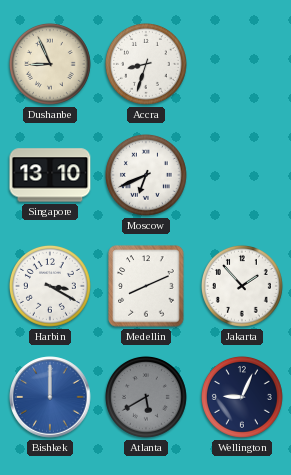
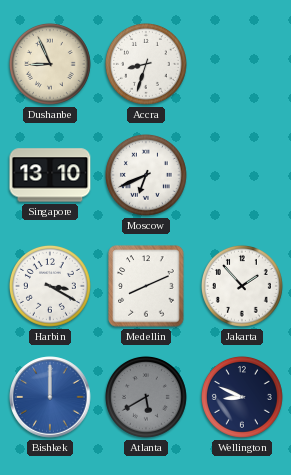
Wellington: 9:04 -> 8:49 (242, 397)
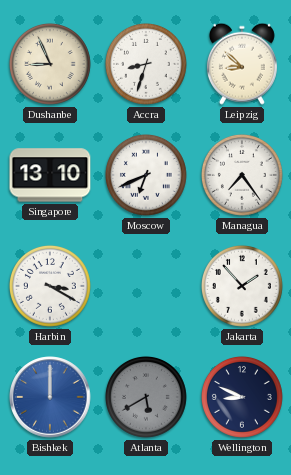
Leipzig: none -> 8:52 (242, 64)
Managua: none -> 7:24 (242, 175)
Medellin: 8:11 -> none (146, 286)
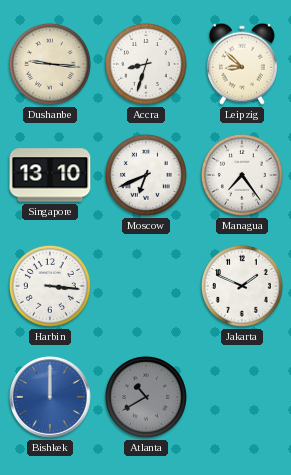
Dushanbe: 8:56 -> 9:16 (50, 64)
Harbin: 3:20 -> 3:16 (50, 286)
Jakarta: 1:53 -> 1:49 (242, 286)
Atlanta: 5:40 -> 10:40 (146, 397)
Wellington: 8:49 -> none (242, 397)
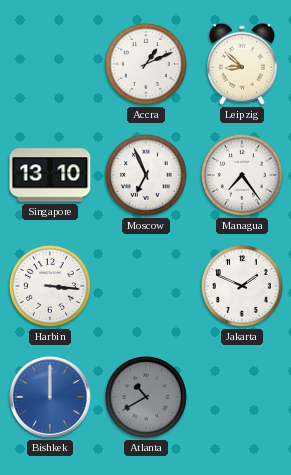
Dushanbe: 9:16 -> none (50, 64)
Accra: 8:33 -> 1:11 (146, 64)
Moscow: 6:41 -> 6:56 (146, 175)
